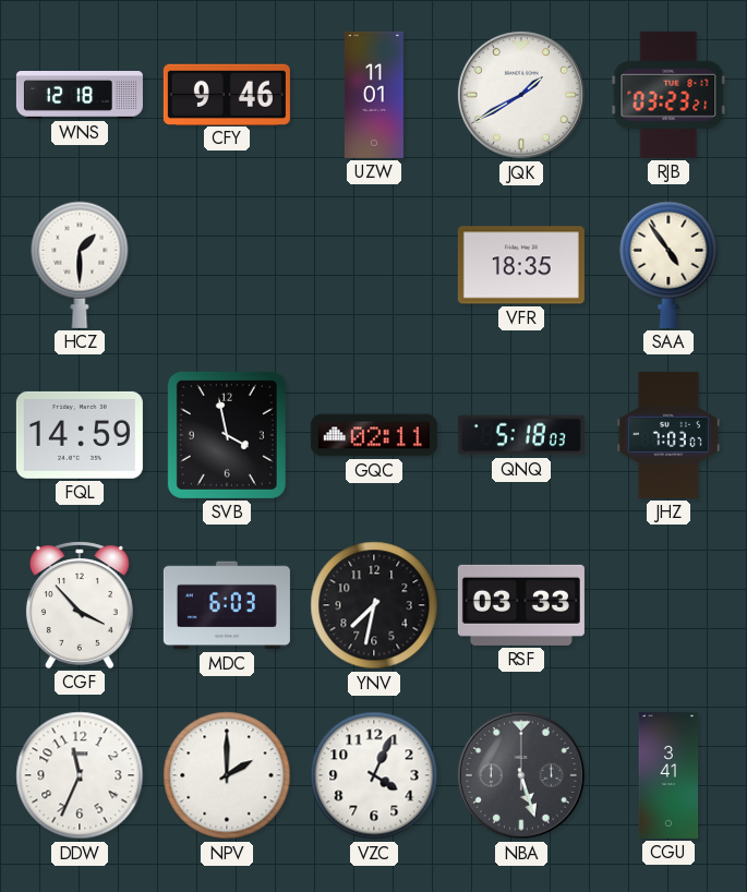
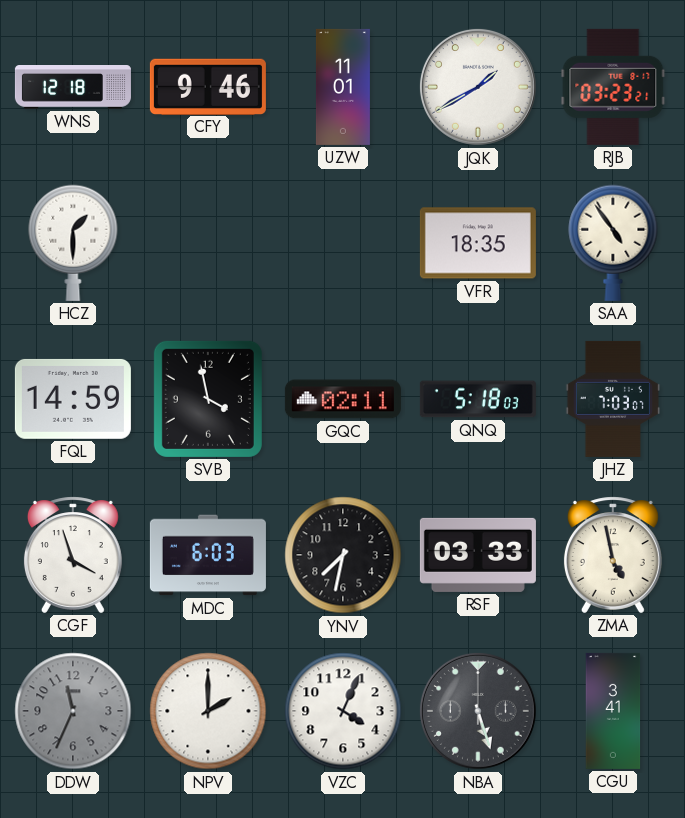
CGF: 3:53 -> 3:57 (73, 555)
ZMA: none -> 4:58 (613, 555)
DDW dial: white -> grey (73, 711)
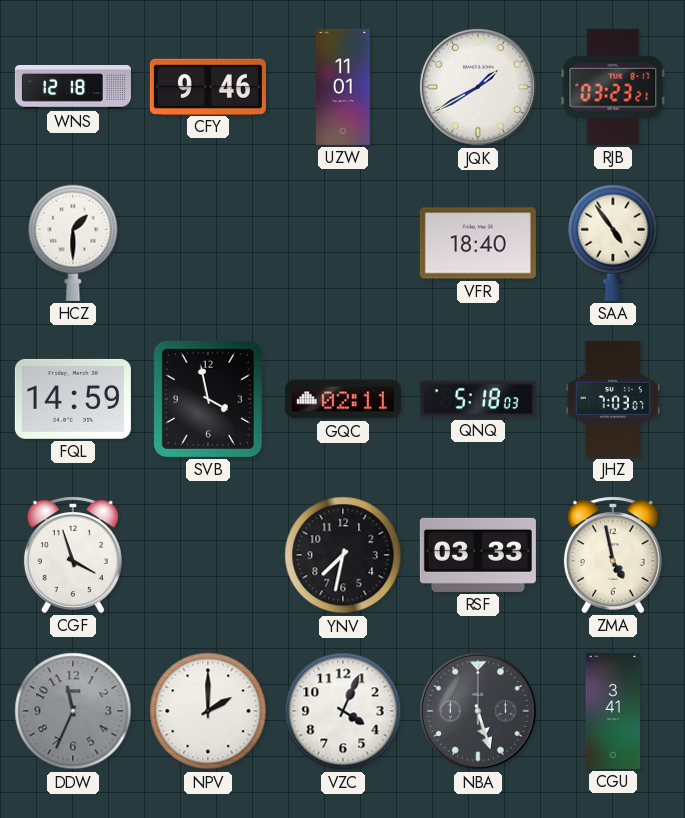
VFR: 18:35 -> 18:40 (478, 243)
MDC: 6:03 -> none (208, 555)
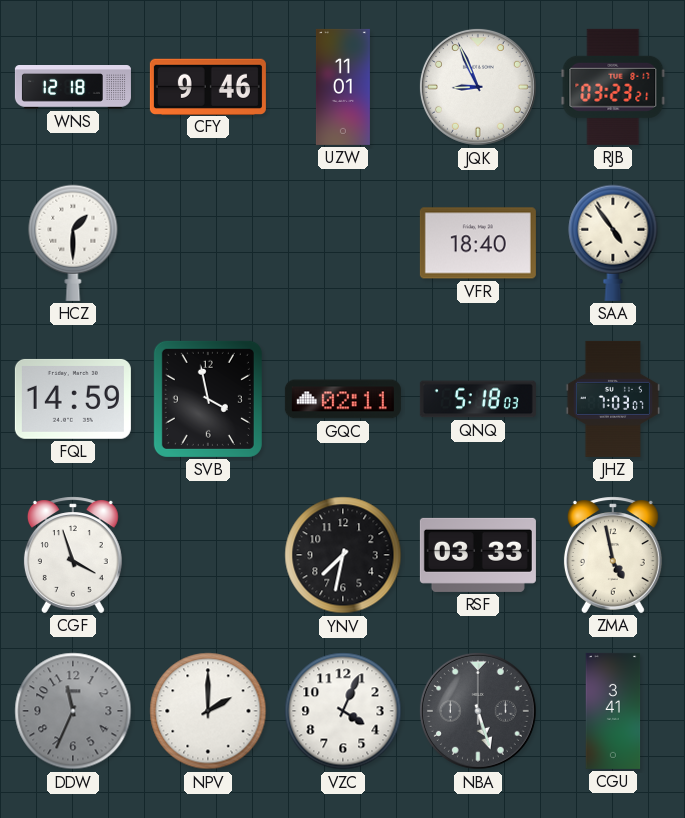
JQK: 1:40 -> 8:56 (478, 87)
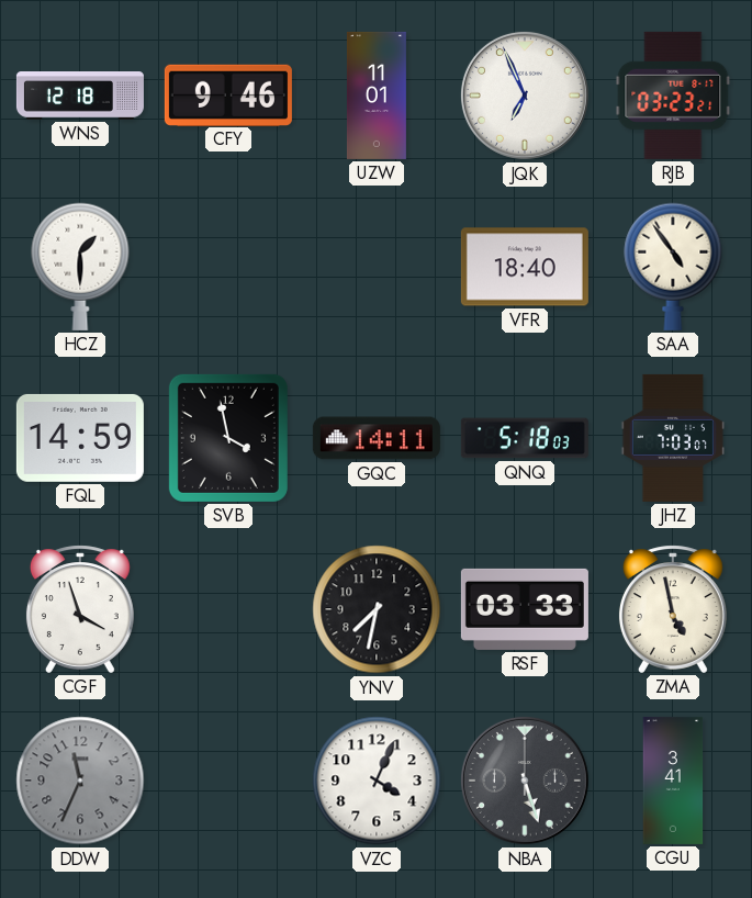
JQK: 8:56 -> 6:56 (525, 96)
GQC: 02:11 -> 14:11 (377, 438)
NPV: 2:00 -> none (208, 711)
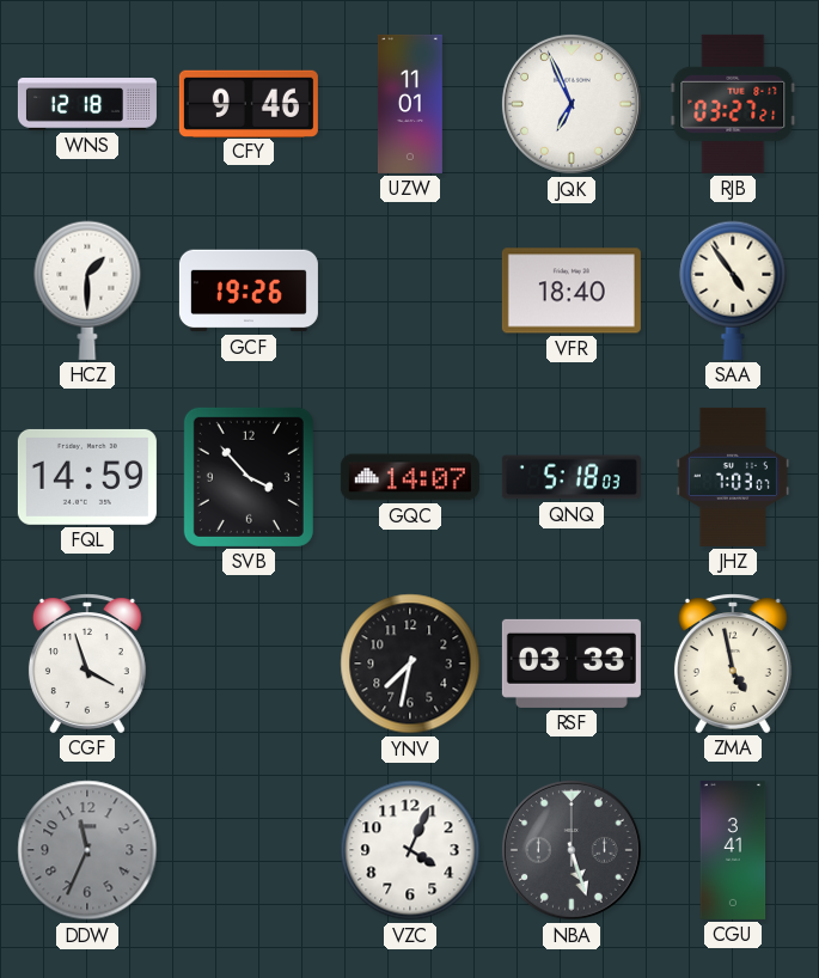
RJB: 03:23 -> 03:27 (733, 104)
GCF: none -> 19:26 (249, 291)
SVB: 3:58 -> 3:53 (249, 477)
GQC: 14:11 -> 14:07 (410, 477)
